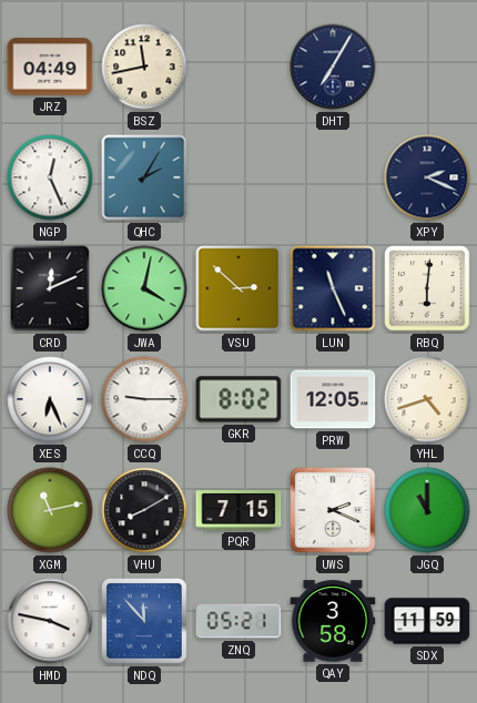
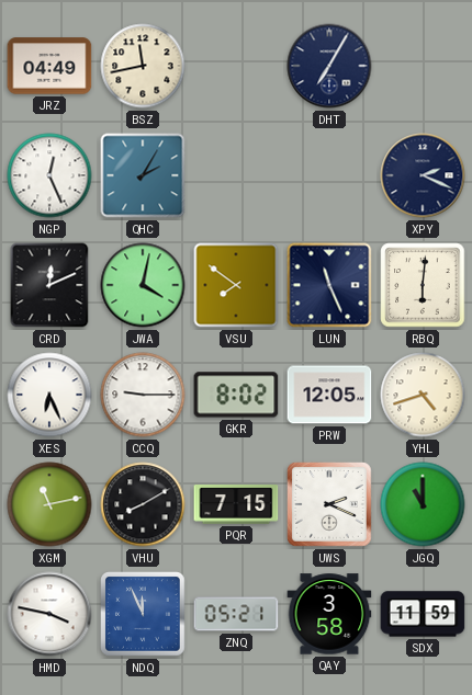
VSU: 2:52 -> 7:51 (236, 285)
NDQ: 11:53 -> 11:56 (143, 614)
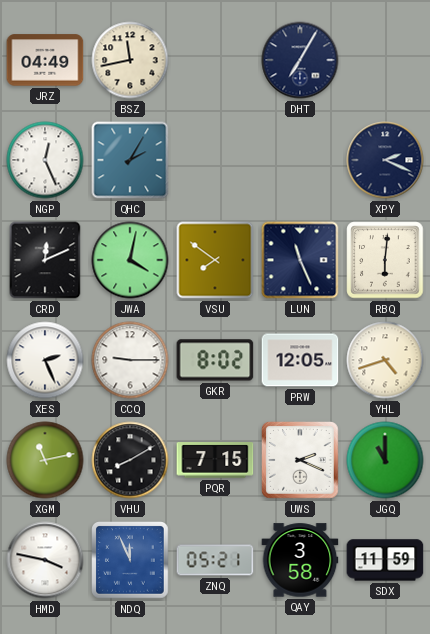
XES: 6:26 -> 2:26 (45, 360)
